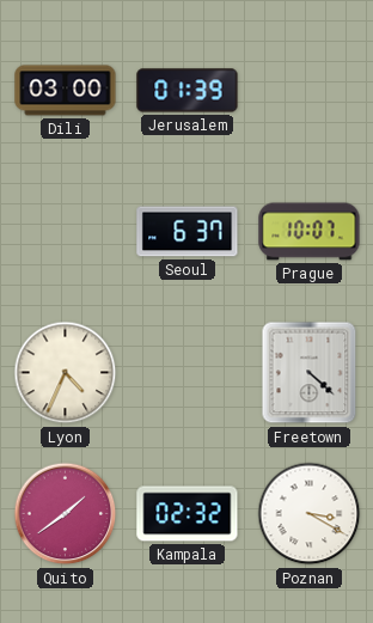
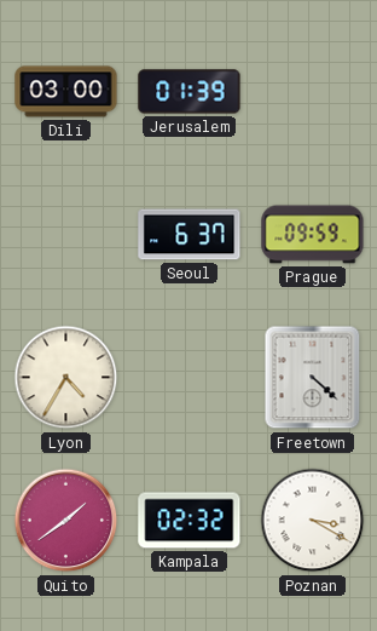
Prague: 10:07 -> 09:59 (313, 235)
Lyon: 4:34 -> 4:35 (66, 378)
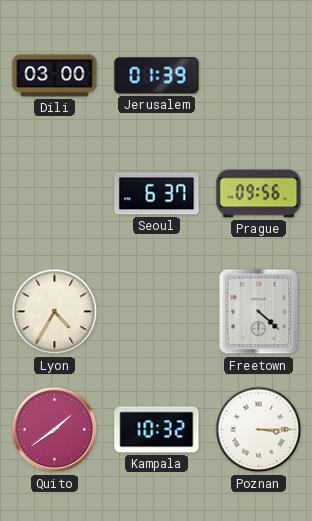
Prague: 09:59 -> 09:56 (259, 194)
Kampala: 02:32 -> 10:32 (157, 430)
Poznan: 3:20 -> 3:15 (259, 430)
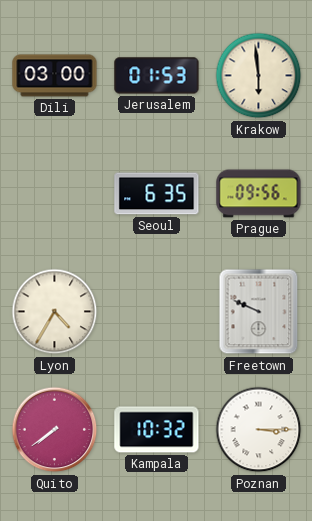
Jerusalem: 01:39 -> 01:53 (157, 76)
Krakow: none -> 5:59 (259, 76)
Seoul: 6:37 -> 6:35 (157, 194)
Freetown: 4:22 -> 9:49 (259, 312)
Quito: 1:39 -> 7:39 (55, 430)
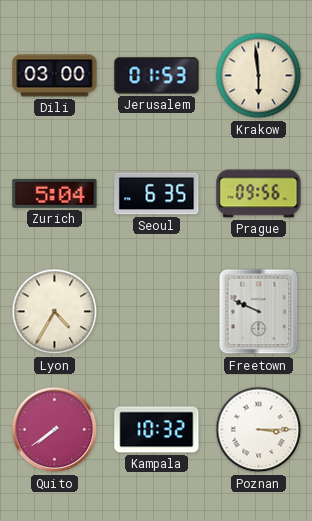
Zurich: none -> 5:04 (55, 193)
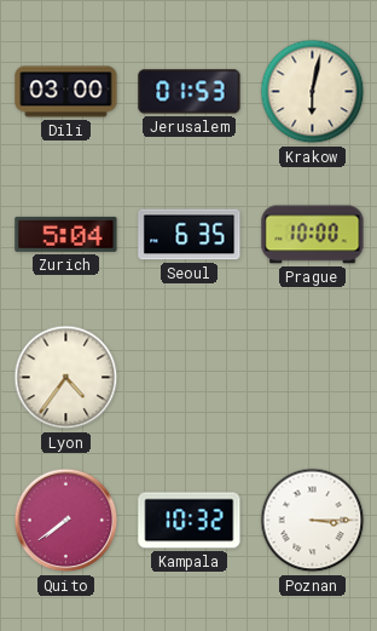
Krakow: 5:59 -> 6:02 (313, 92)
Prague: 09:56 -> 10:00 (313, 235)
Lyon: 4:35 -> 4:36 (66, 378)
Freetown: 9:49 -> none (259, 312)
